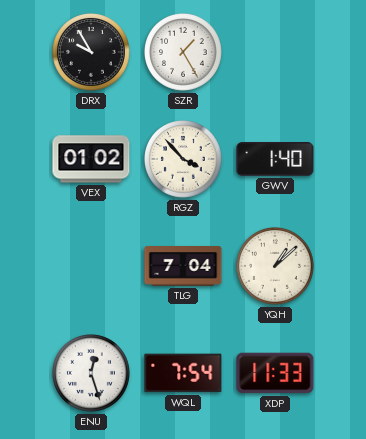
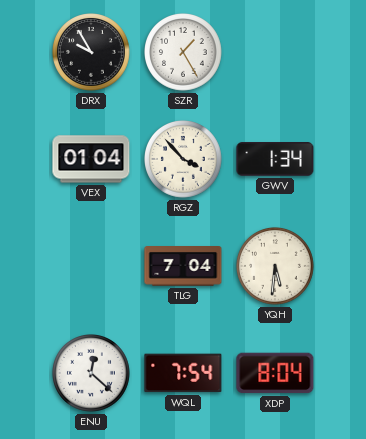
VEX: 01:02 -> 01:04 (91, 159)
GWV: 1:40 -> 1:34 (275, 159)
YQH: 1:08 -> 5:31 (276, 267)
ENU: 12:27 -> 12:22 (92, 374)
XDP: 11:33 -> 8:04 (275, 373)
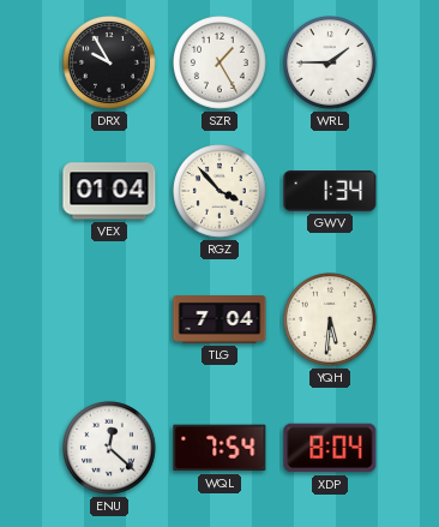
WRL: none -> 1:45 (331, 64)
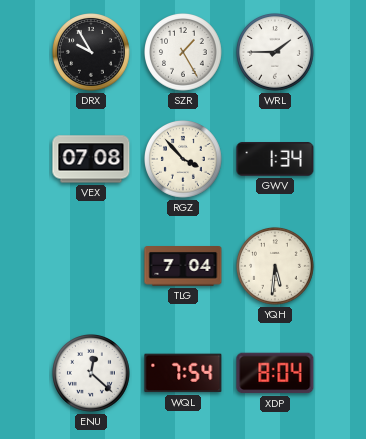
VEX: 01:04 -> 07:08 (91, 159)
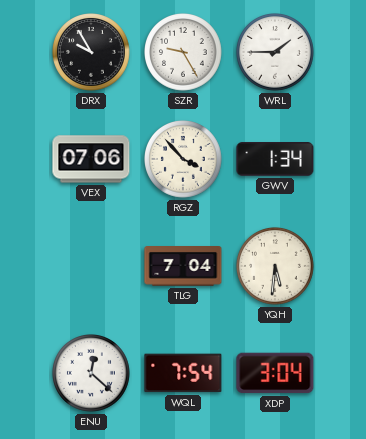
SZR: 1:25 -> 9:25 (184, 53)
VEX: 07:08 -> 07:06 (91, 159)
XDP: 8:04 -> 3:04 (275, 373)
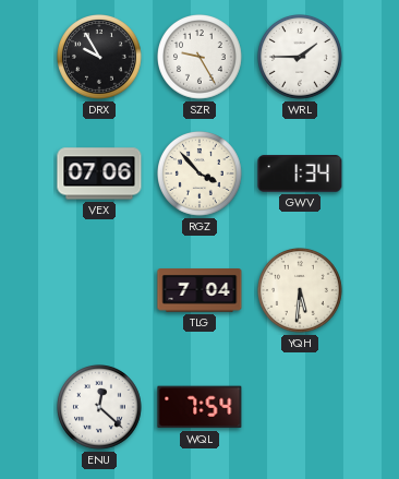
XDP: 3:04 -> none (275, 373)
